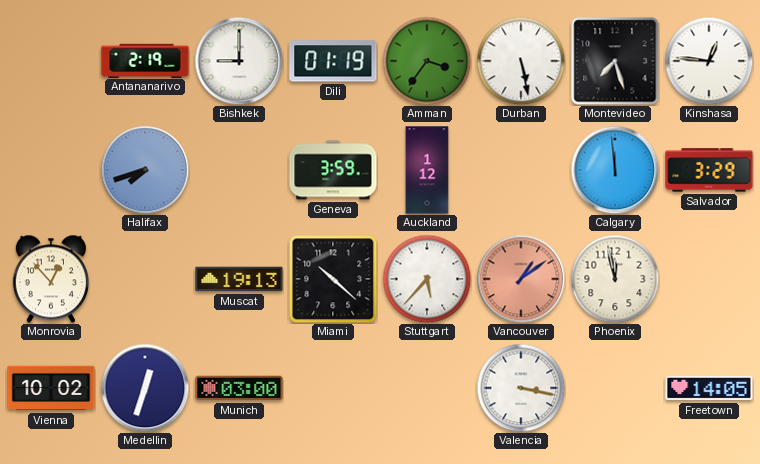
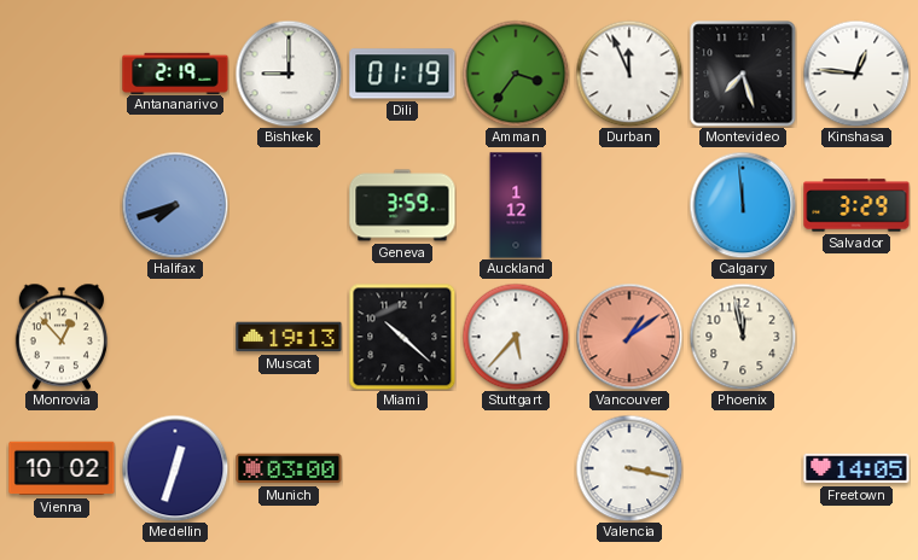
Durban: 5:28 -> 11:56 (629, 74)
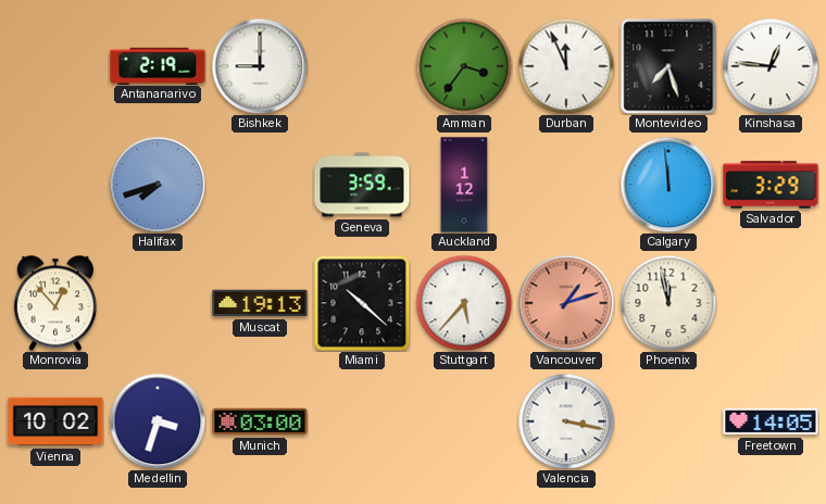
Dili: 01:19 -> none (402, 74)
Vancouver: 1:09 -> 1:12 (566, 303)
Medellin: 12:33 -> 3:33 (158, 421)
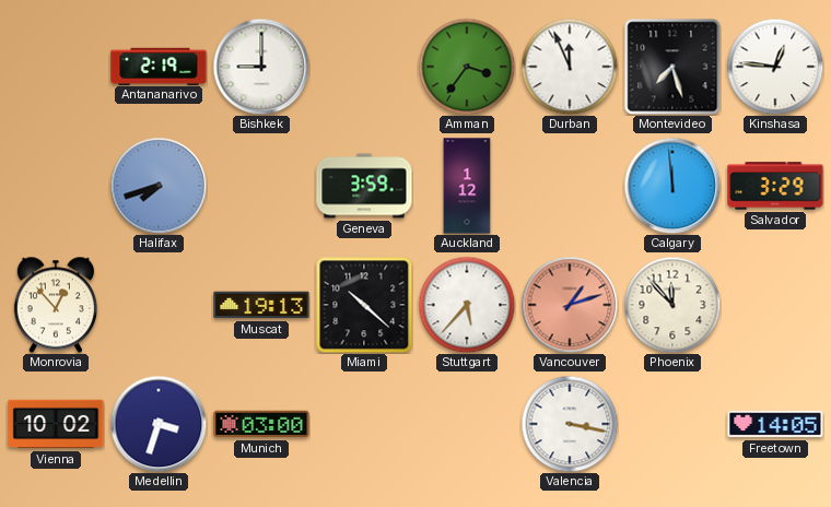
Phoenix: 11:58 -> 11:53 (672, 305)
